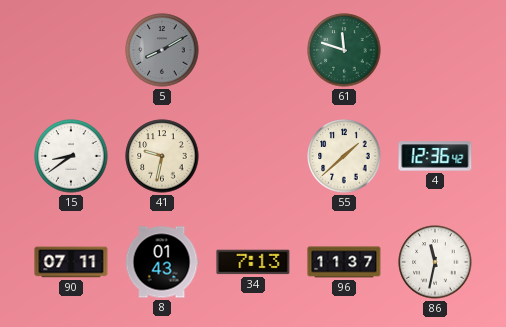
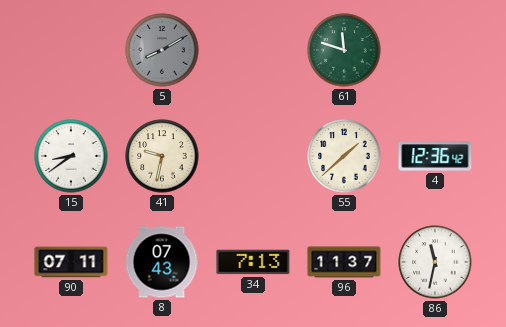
8: 01:43 -> 07:43 (162, 262)
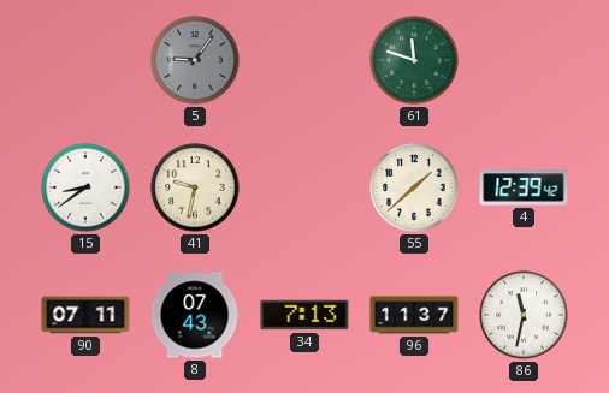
5: 8:10 -> 9:06 (195, 60)
4: 12:36 -> 12:39 (524, 187)
